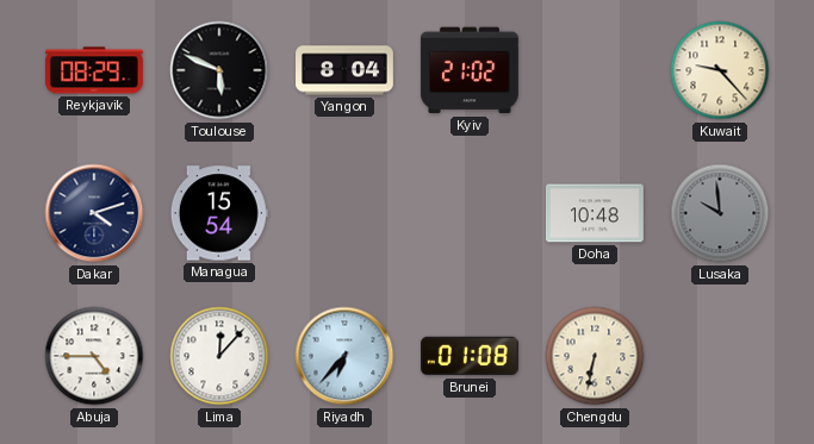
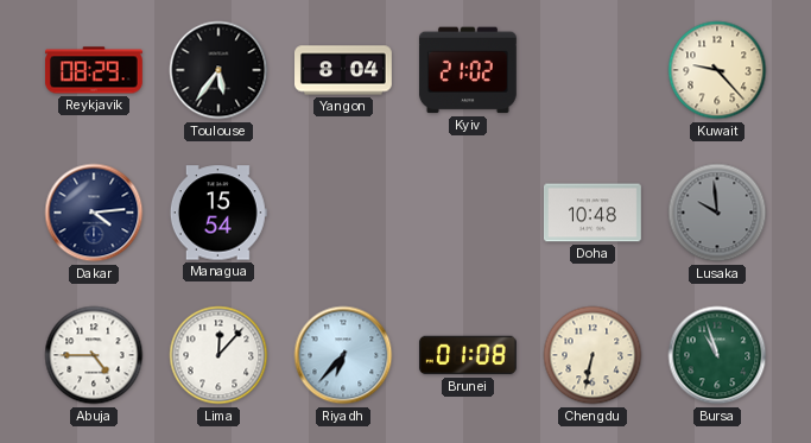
Toulouse: 5:49 -> 5:36 (218, 70)
Dakar: 4:12 -> 4:14 (94, 213)
Bursa: none -> 10:57 (717, 355)
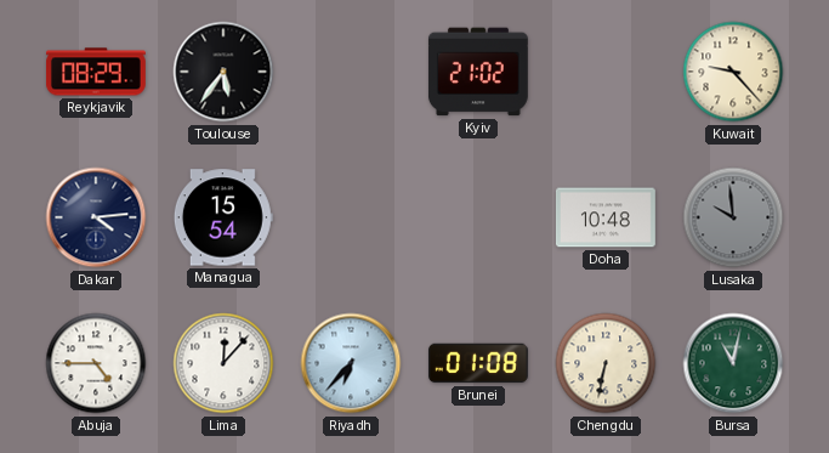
Yangon: 8:04 -> none (344, 70)
Bursa: 10:57 -> 11:02 (733, 363)
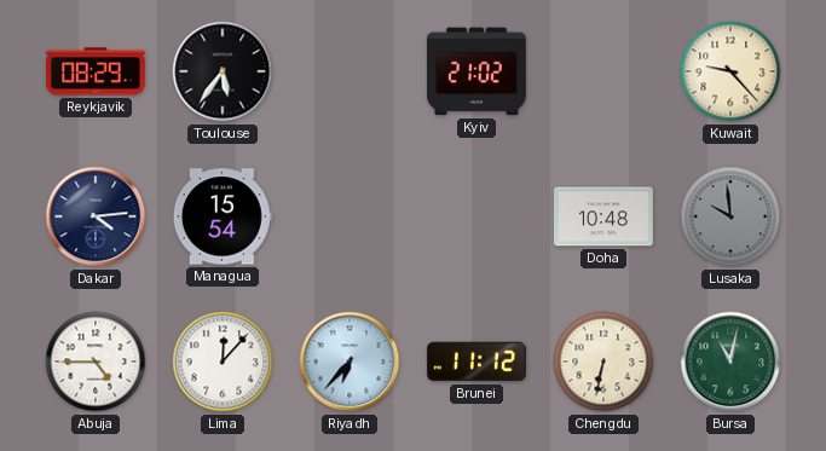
Brunei: 01:08 -> 11:12 (476, 362)
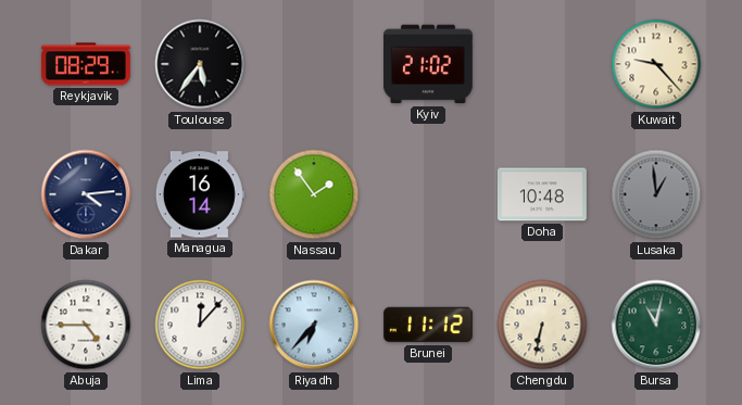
Managua: 15:54 -> 16:14 (200, 194)
Nassau: none -> 1:54 (314, 194)
Lusaka: 9:59 -> 12:59 (656, 194)
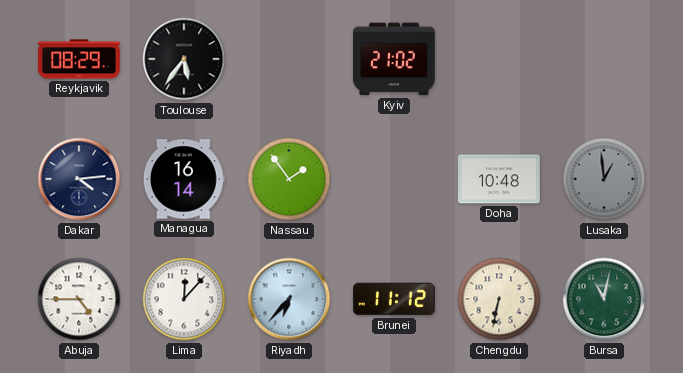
Kuwait: 9:23 -> none (656, 64)
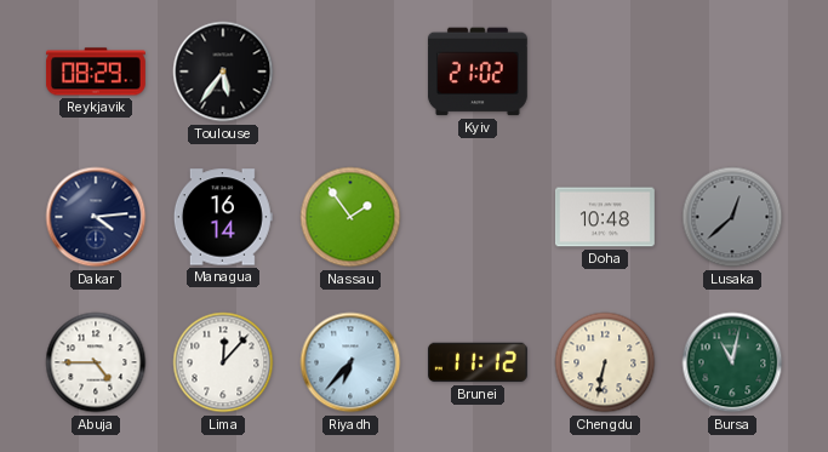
Lusaka: 12:59 -> 12:38 (732, 217)
